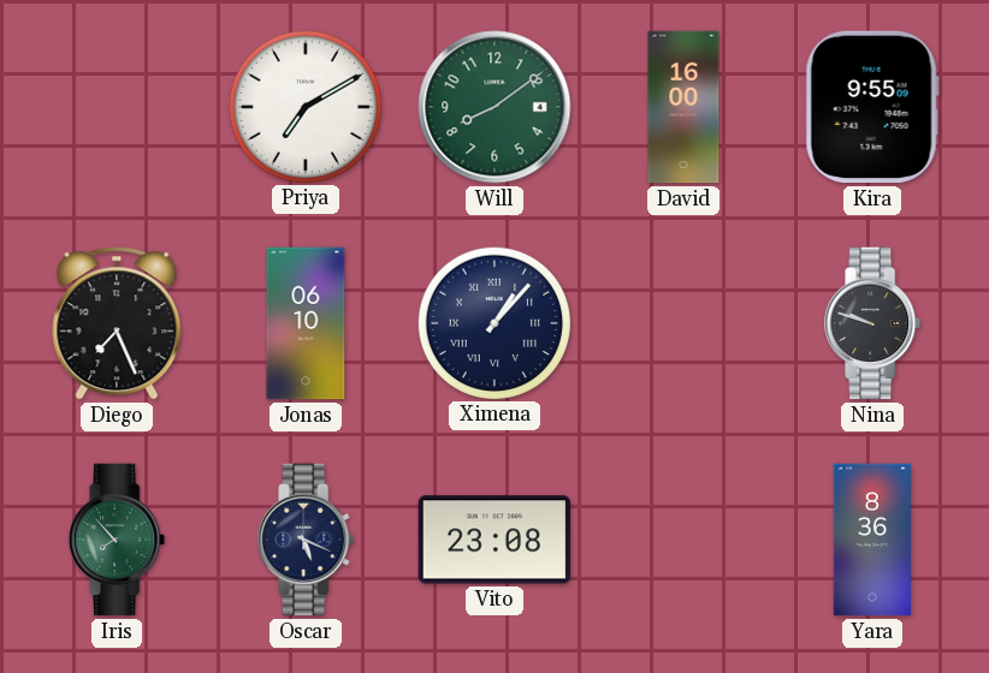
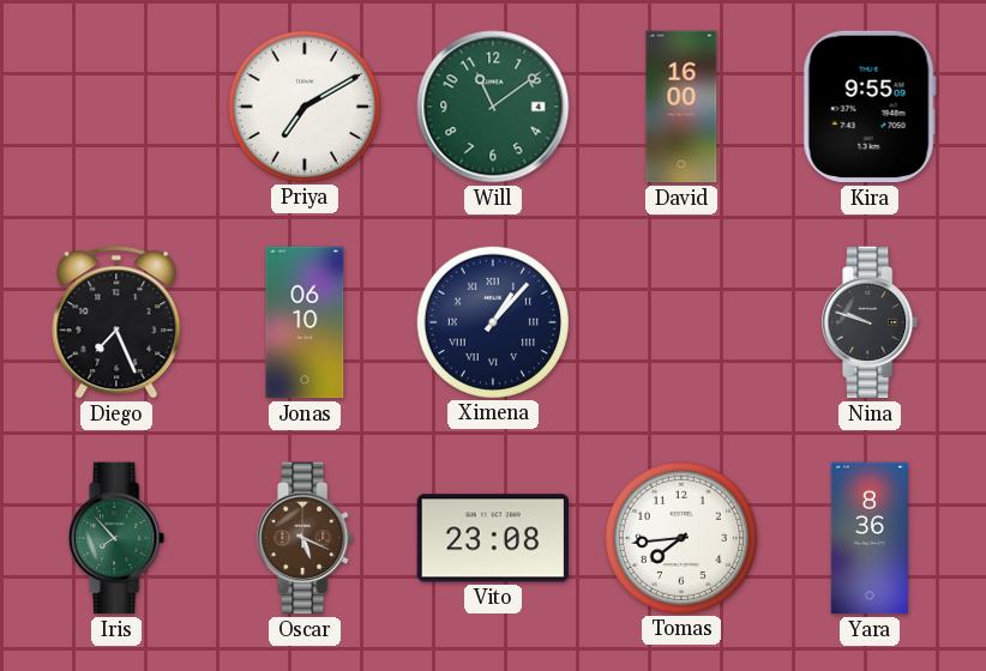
Will: 8:09 -> 11:09 (493, 107)
Oscar dial: navy -> brown (306, 538)
Tomas: none -> 7:44 (680, 537)
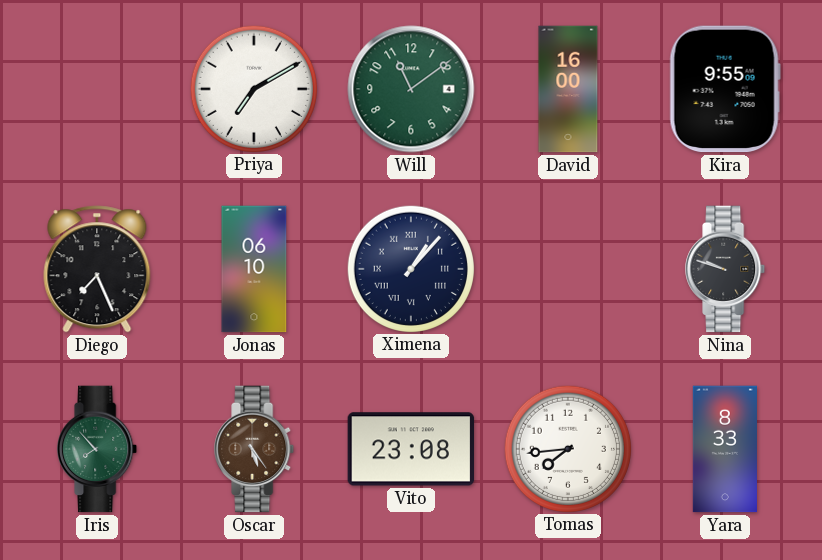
Oscar: 5:19 -> 5:24 (255, 449)
Yara: 8:36 -> 8:33 (725, 449)
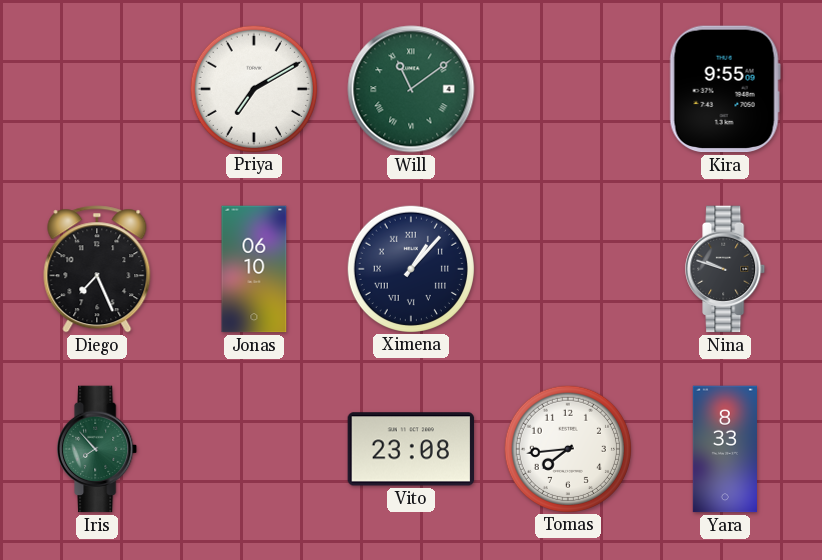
Will numerals: Arabic -> Roman (411, 89)
David: 16:00 -> none (568, 89)
Oscar: 5:24 -> none (255, 449)
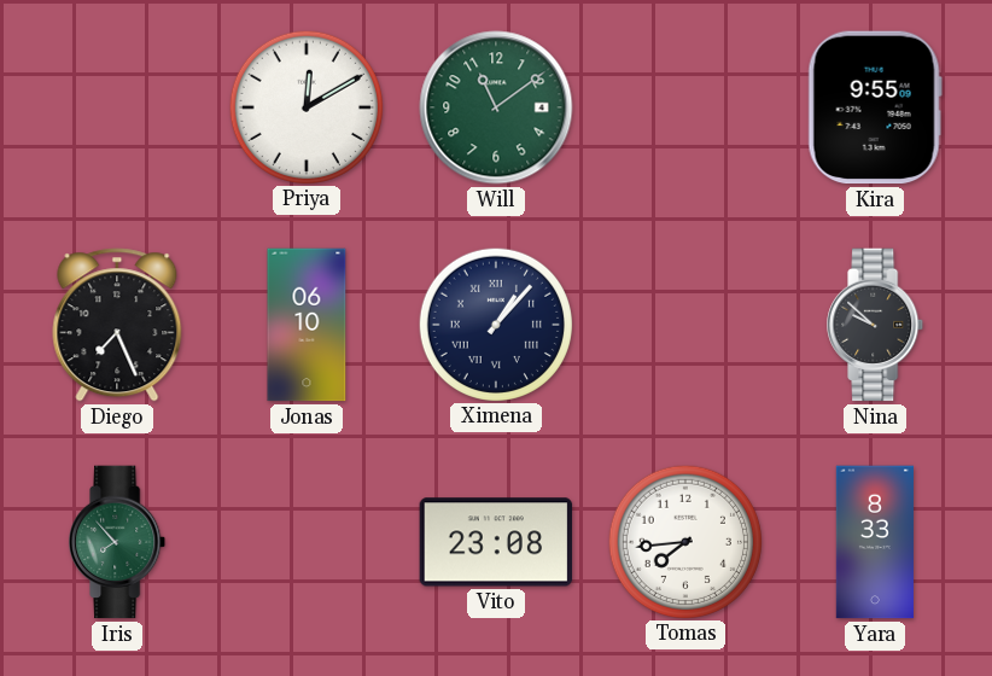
Priya: 7:10 -> 12:10 (305, 106)
Will numerals: Roman -> Arabic (496, 107)
Nina: 9:48 -> 9:52 (876, 325)
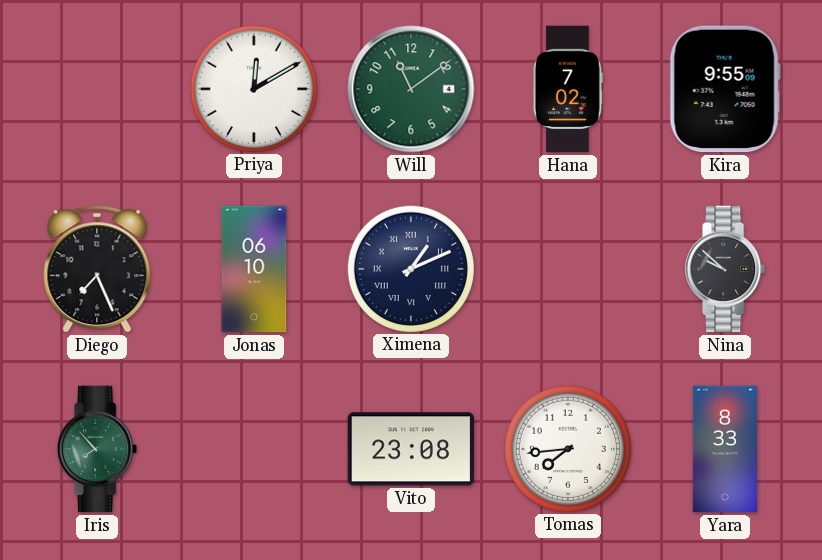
Hana: none -> 7:02 (567, 89)
Ximena: 1:07 -> 1:11 (410, 268)
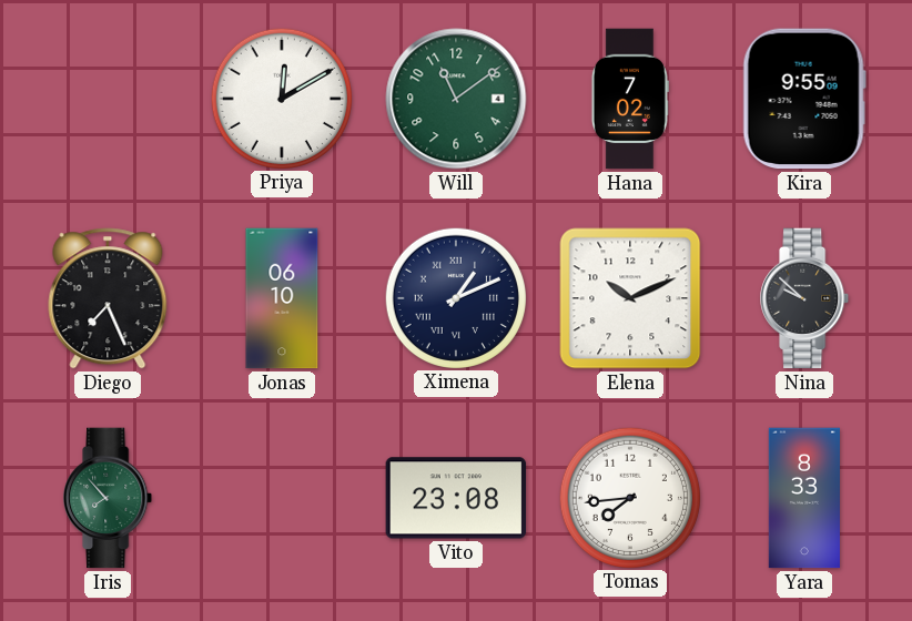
Elena: none -> 10:11 (630, 298)
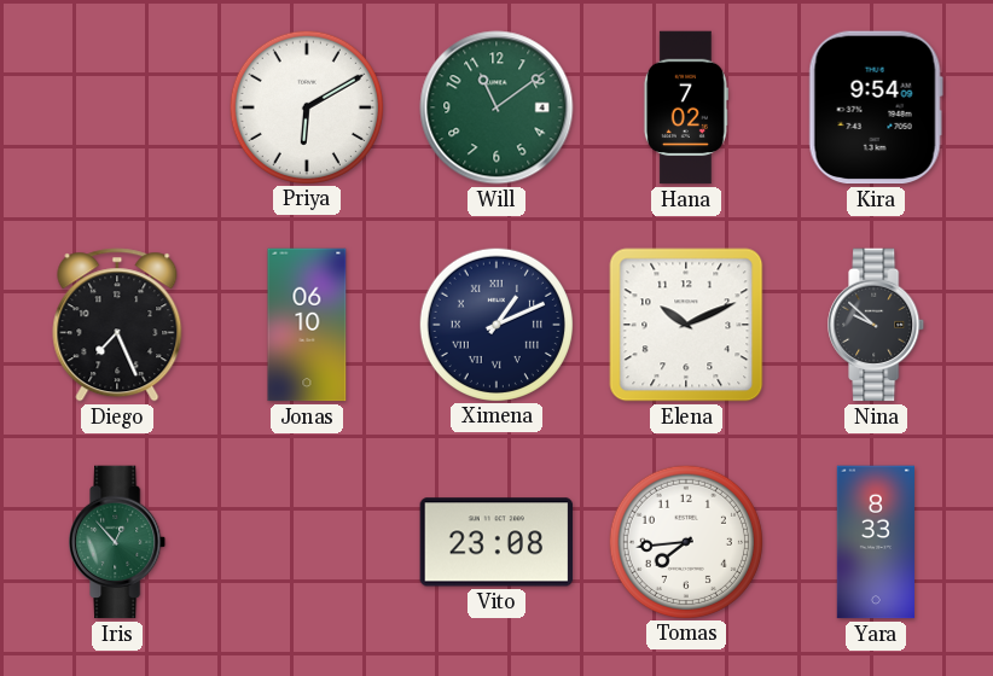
Priya: 12:10 -> 6:10 (306, 106)
Kira: 9:55 -> 9:54 (876, 107)
Iris: 7:53 -> 12:53 (118, 542)
